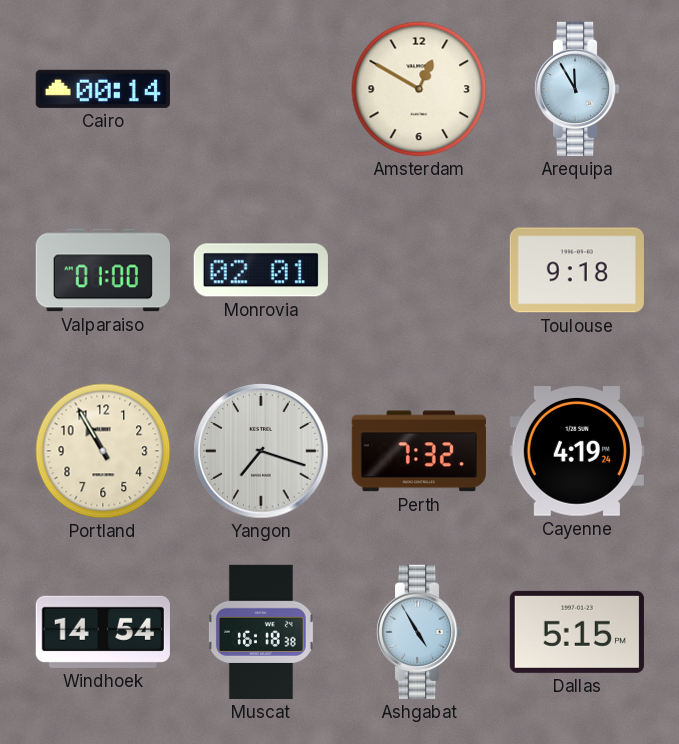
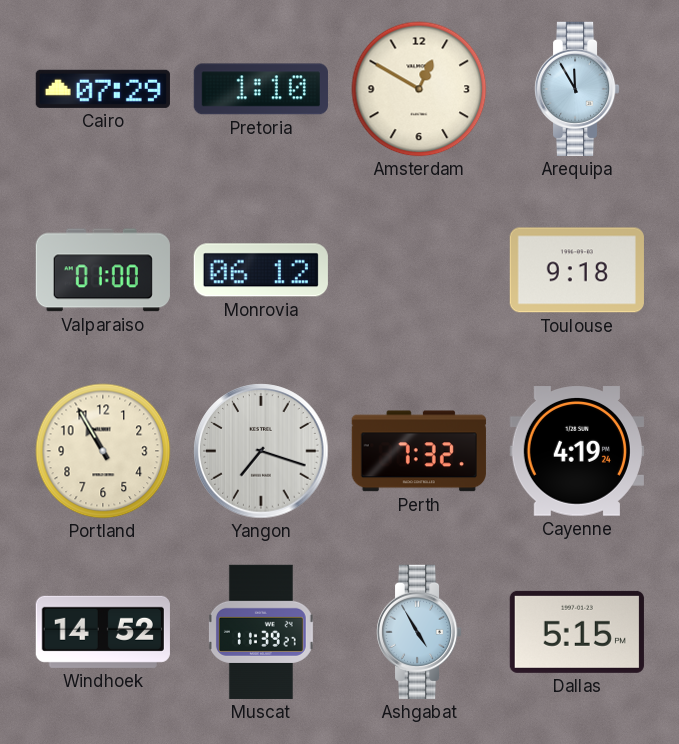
Cairo: 00:14 -> 07:29 (103, 89)
Pretoria: none -> 1:10 (261, 89)
Monrovia: 02:01 -> 06:12 (261, 270)
Windhoek: 14:54 -> 14:52 (103, 632)
Muscat: 16:18 -> 11:39 (261, 632)
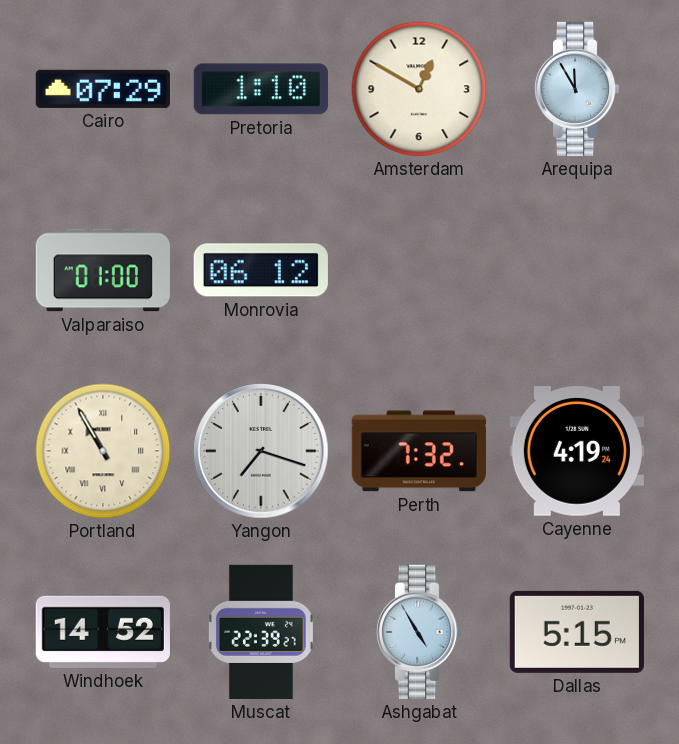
Toulouse: 9:18 -> none (577, 270)
Portland numerals: Arabic -> Roman (103, 451)
Muscat: 11:39 -> 22:39 (261, 632)
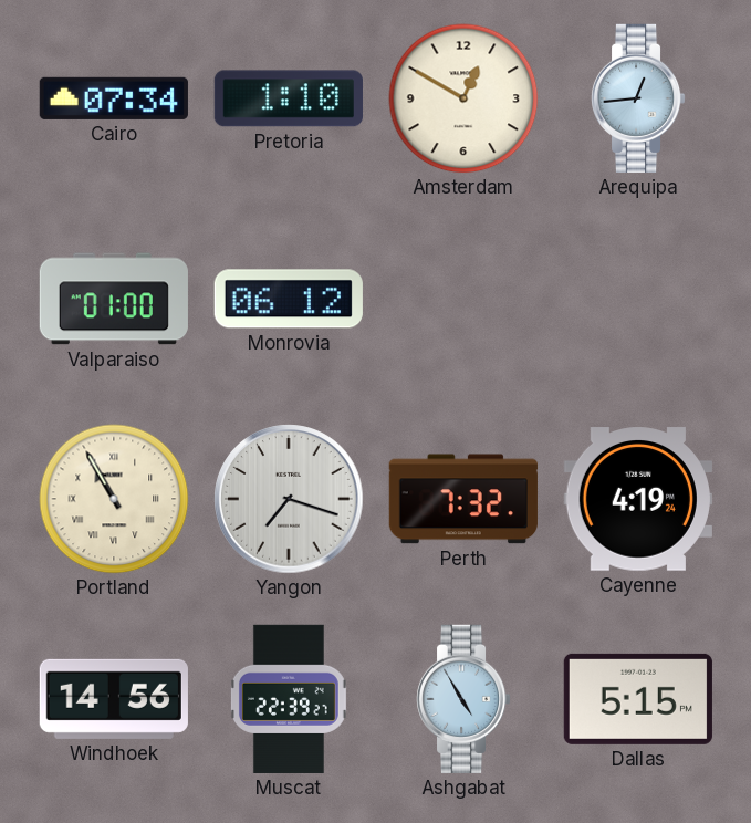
Cairo: 07:29 -> 07:34 (114, 98)
Arequipa: 11:55 -> 12:44 (638, 98)
Windhoek: 14:52 -> 14:56 (114, 699)
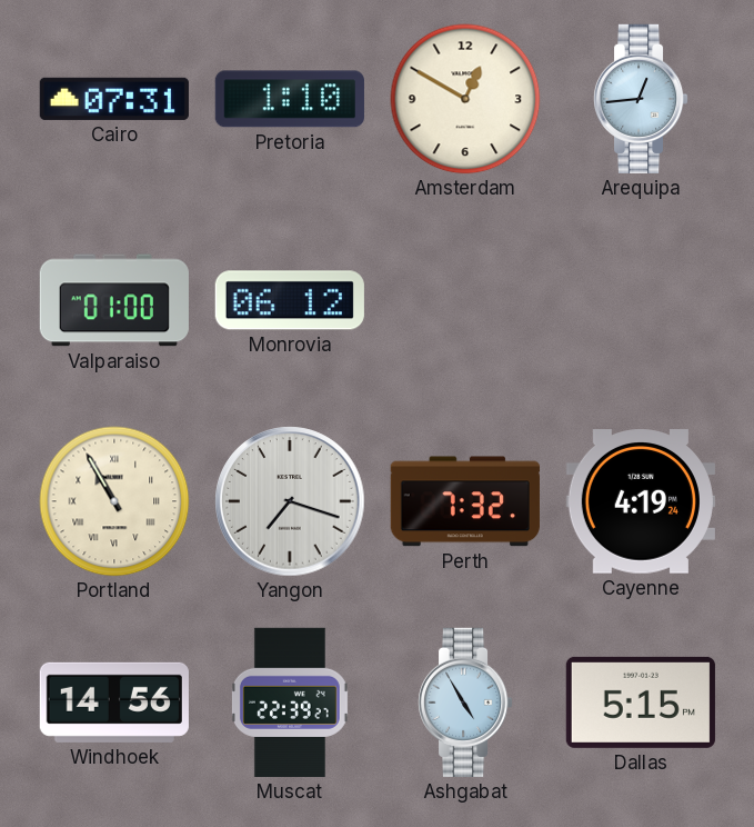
Cairo: 07:34 -> 07:31 (114, 99)
